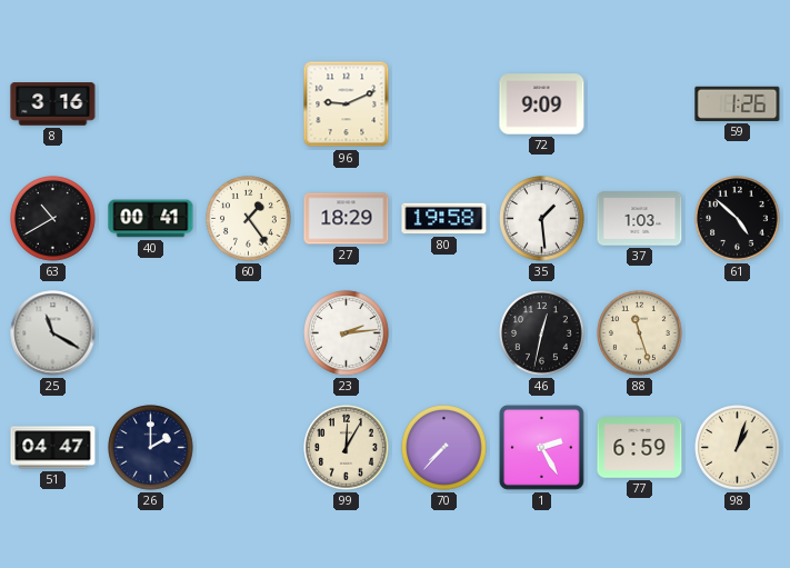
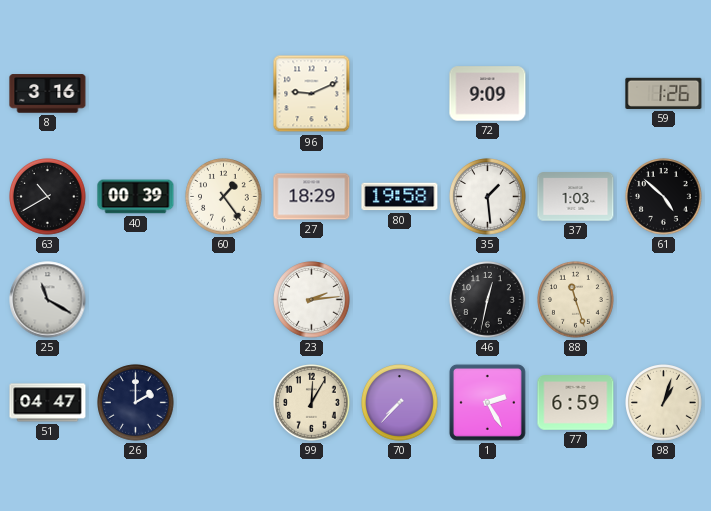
40: 00:41 -> 00:39 (136, 197)
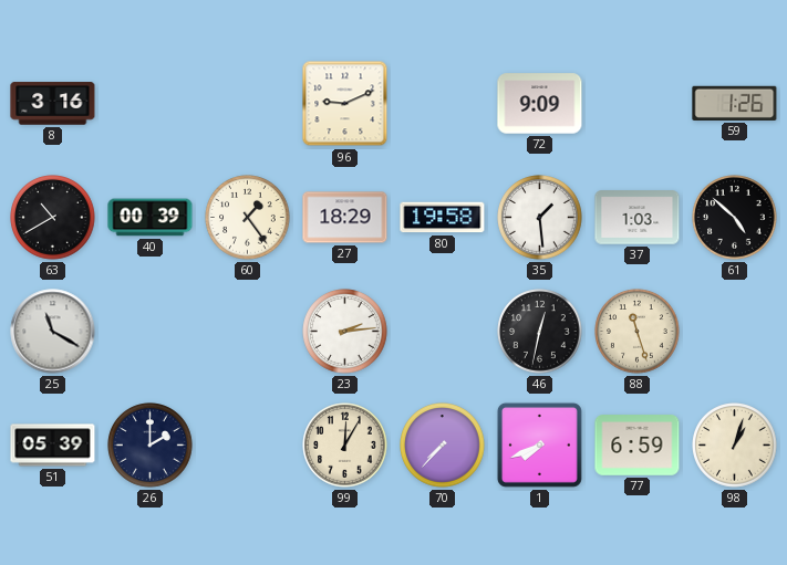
51: 04:47 -> 05:39 (53, 446)
1: 2:25 -> 7:41 (539, 444)
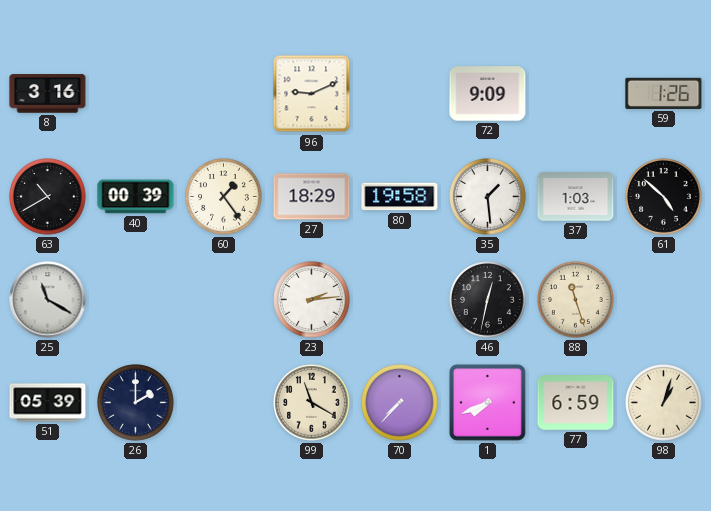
99: 12:05 -> 11:20 (312, 403)
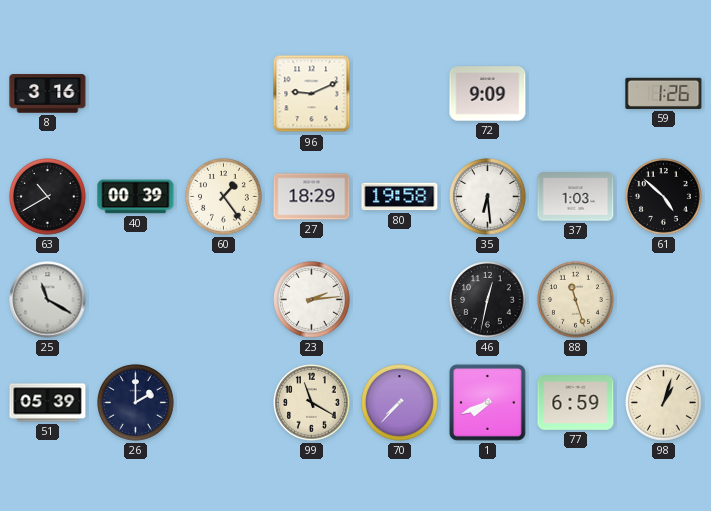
35: 1:29 -> 6:29 (488, 197)
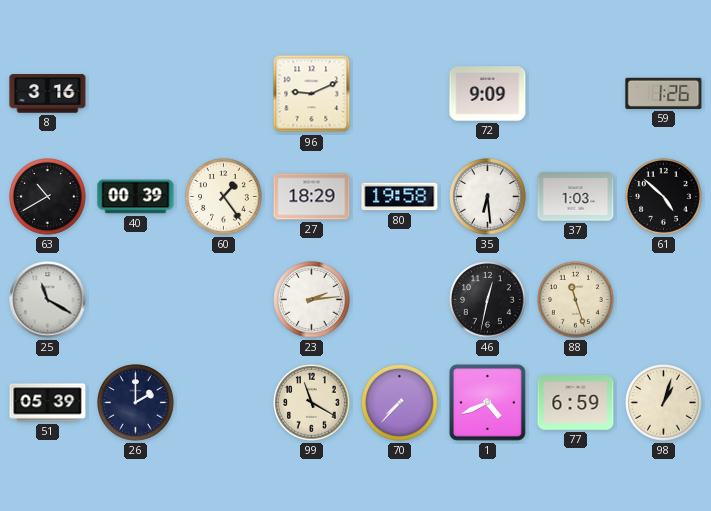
1: 7:41 -> 4:41 (487, 402)
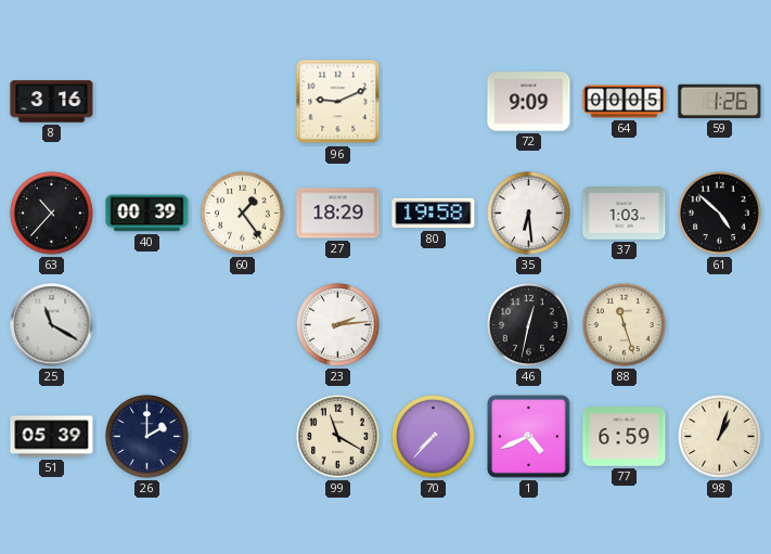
64: none -> 00:05 (625, 102)
63: 10:40 -> 10:37 (52, 214)
